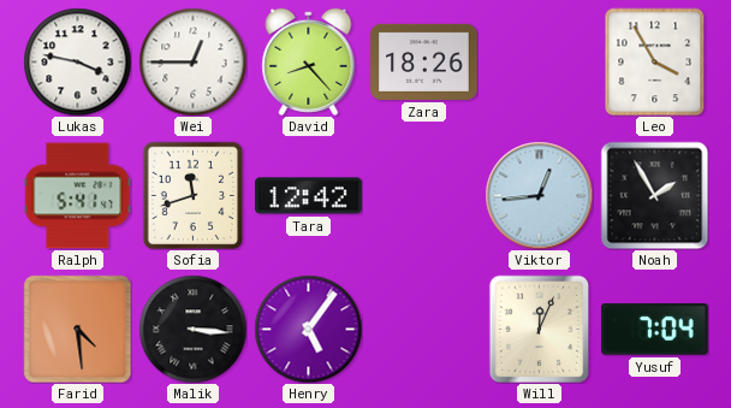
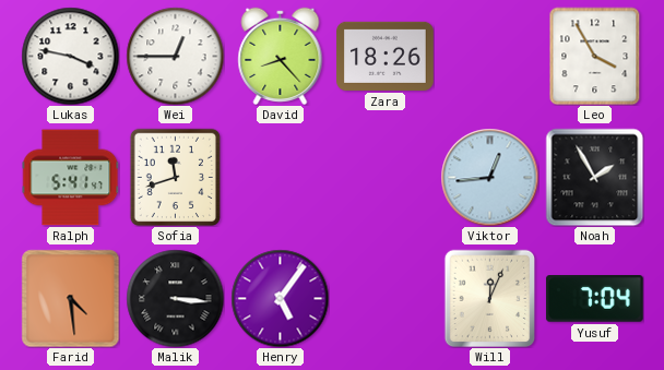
Tara: 12:42 -> none (309, 196)
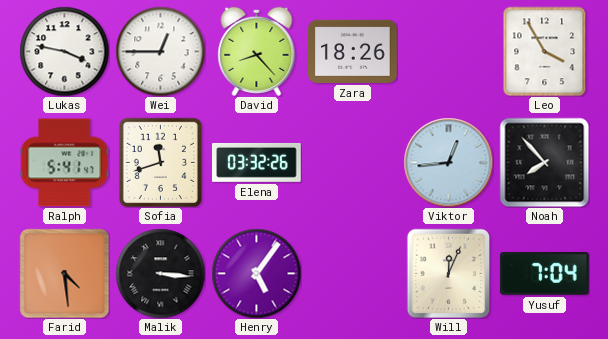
Elena: none -> 03:32 (257, 162)
Noah: 1:55 -> 7:53 (544, 162)
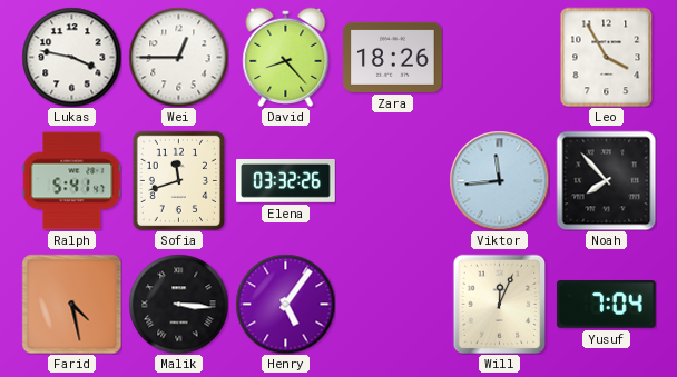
Viktor: 12:44 -> 11:44 (499, 180)
Farid: 4:29 -> 4:28 (71, 304)
